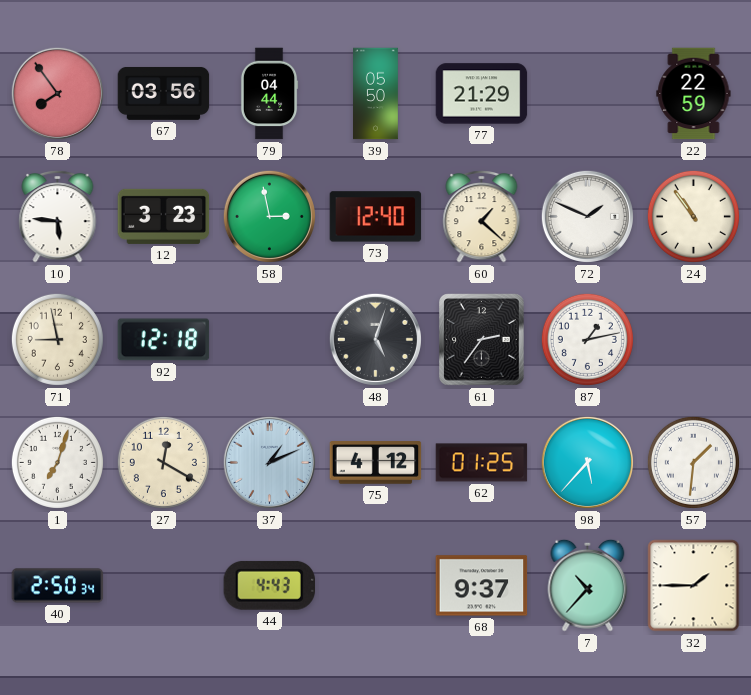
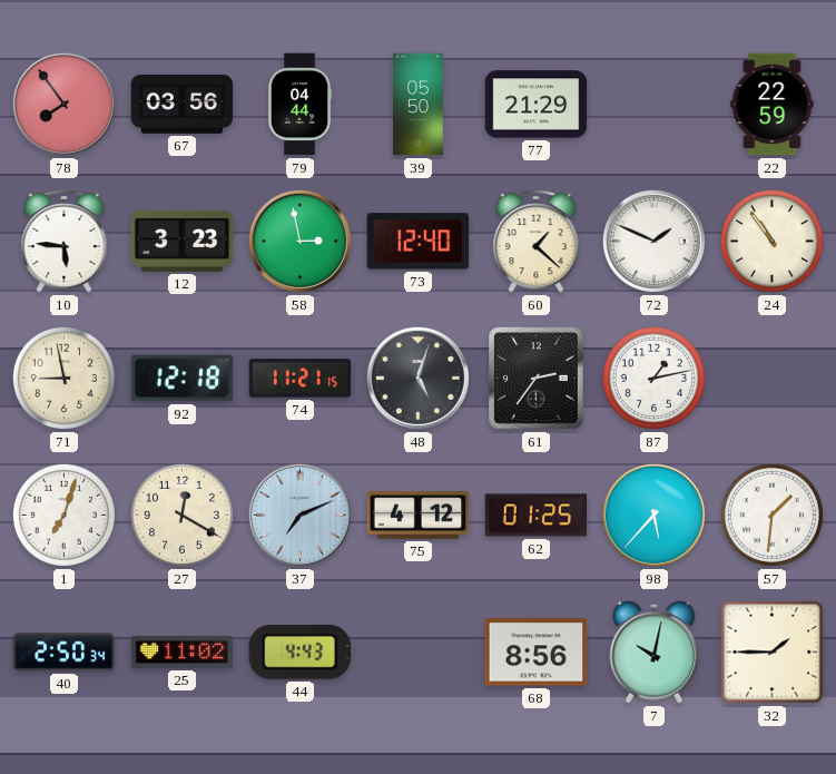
74: none -> 11:21 (301, 379)
37: 1:11 -> 7:11 (299, 515)
25: none -> 11:02 (183, 651)
68: 9:37 -> 8:56 (537, 653)
7: 10:37 -> 10:02 (655, 651)
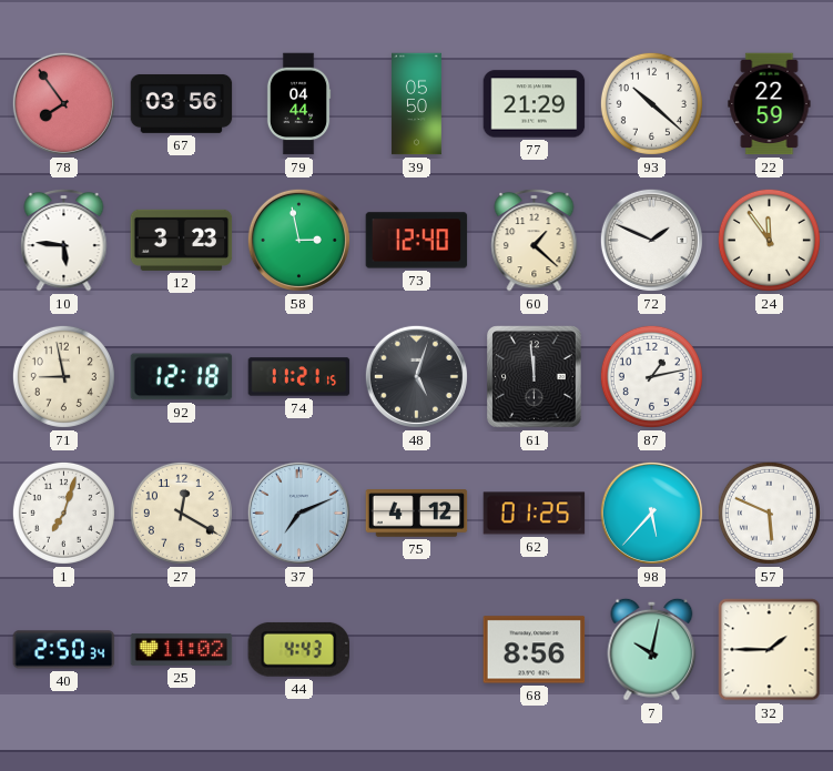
93: none -> 10:22 (651, 103)
24: 10:54 -> 11:54 (769, 240)
61: 2:36 -> 11:59 (535, 377)
57: 1:31 -> 5:49 (769, 513)
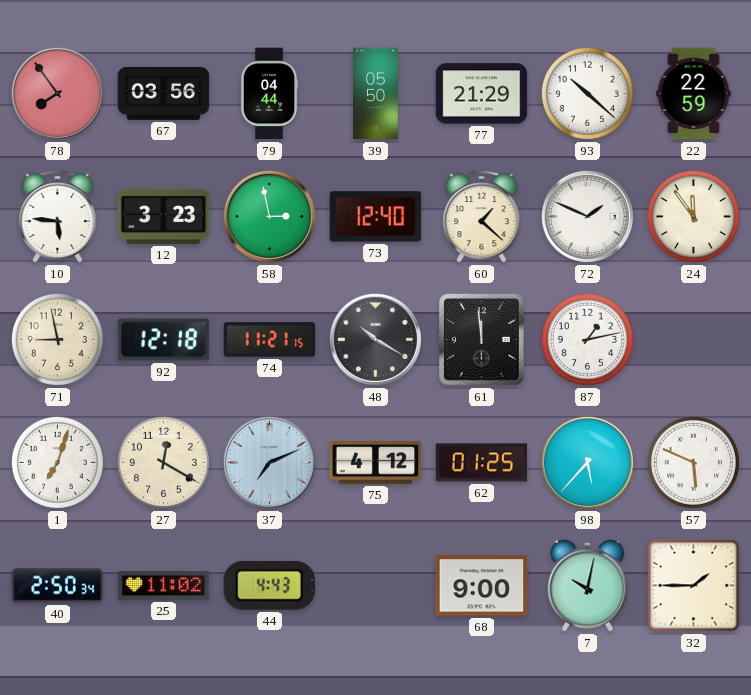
48: 5:03 -> 10:20 (375, 339)
68: 8:56 -> 9:00 (482, 586)
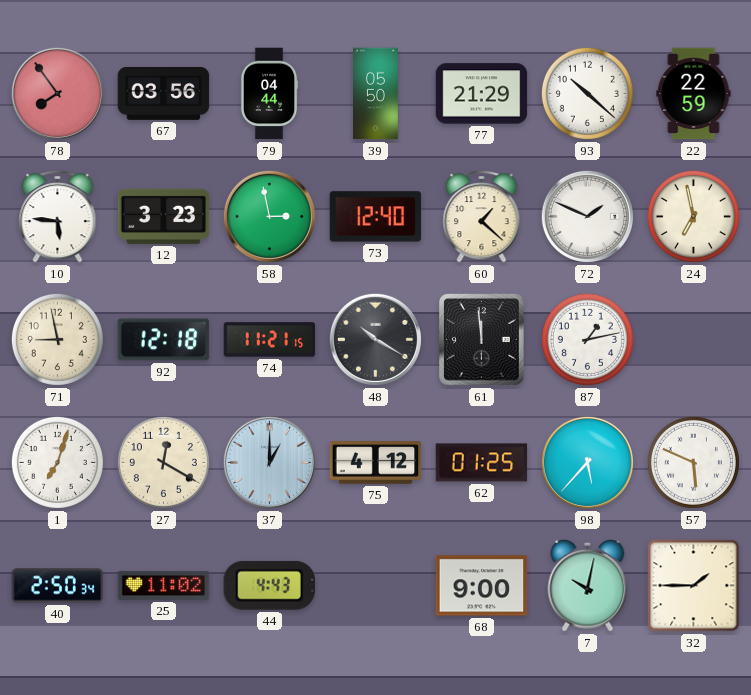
24: 11:54 -> 6:58 (693, 216)
37: 7:11 -> 1:00 (269, 462)
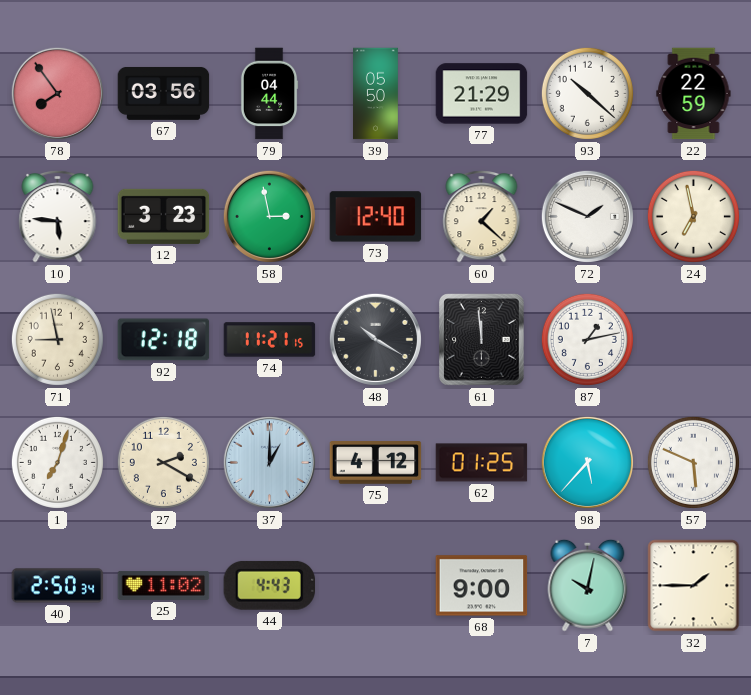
27: 12:20 -> 2:20 (163, 462)
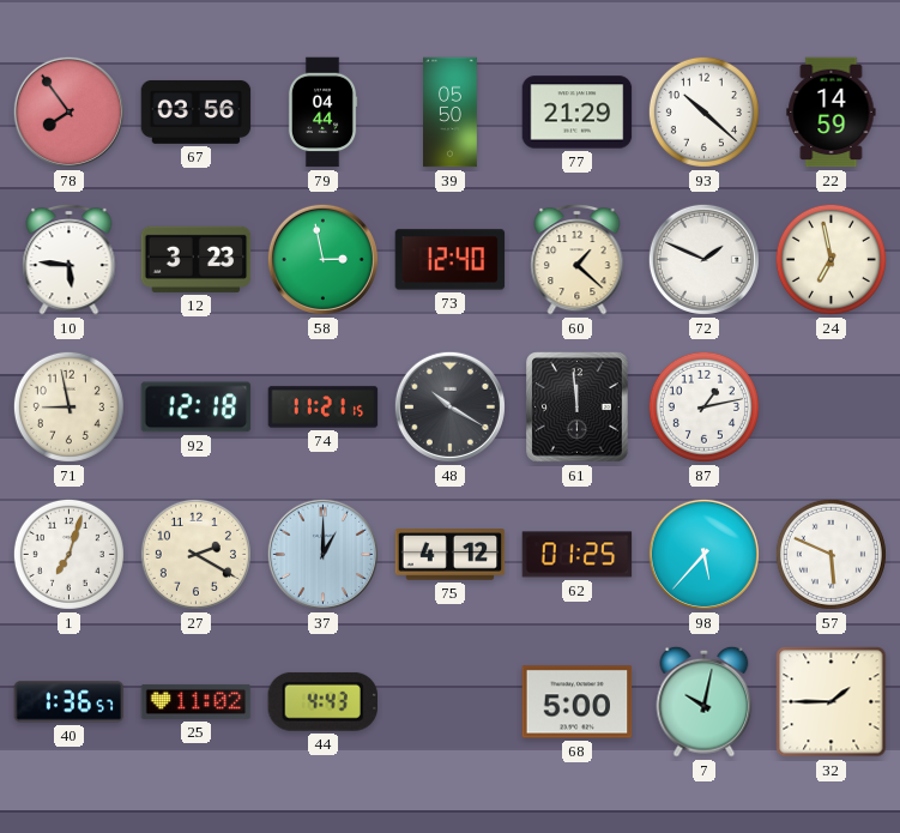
22: 22:59 -> 14:59 (832, 113)
40: 2:50 -> 1:36 (70, 702)
68: 9:00 -> 5:00 (578, 702)
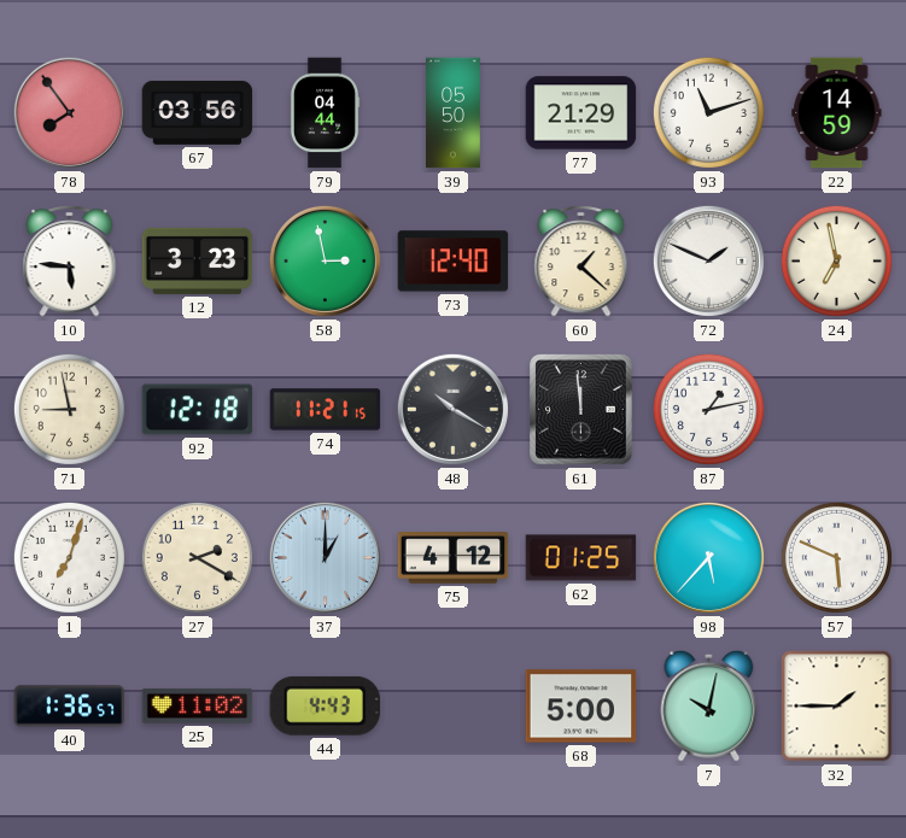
93: 10:22 -> 11:12 (708, 112)
